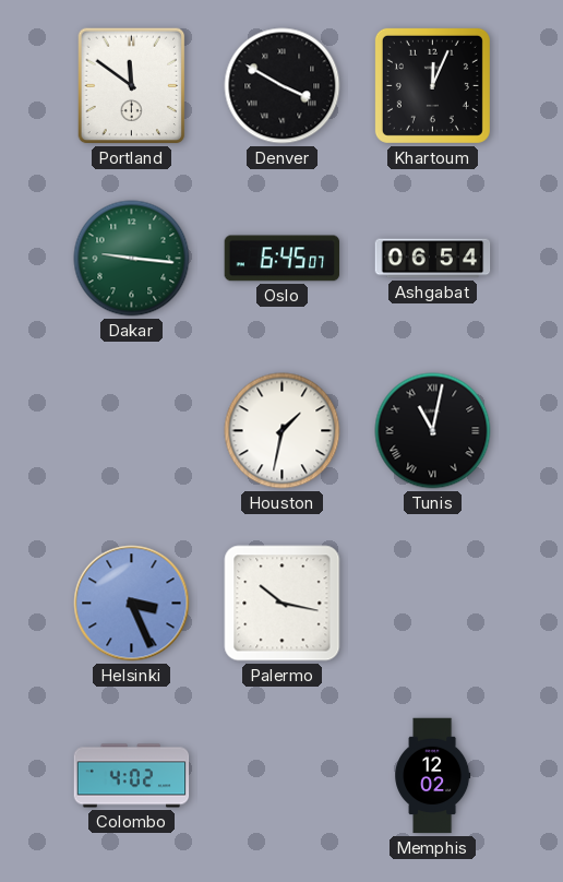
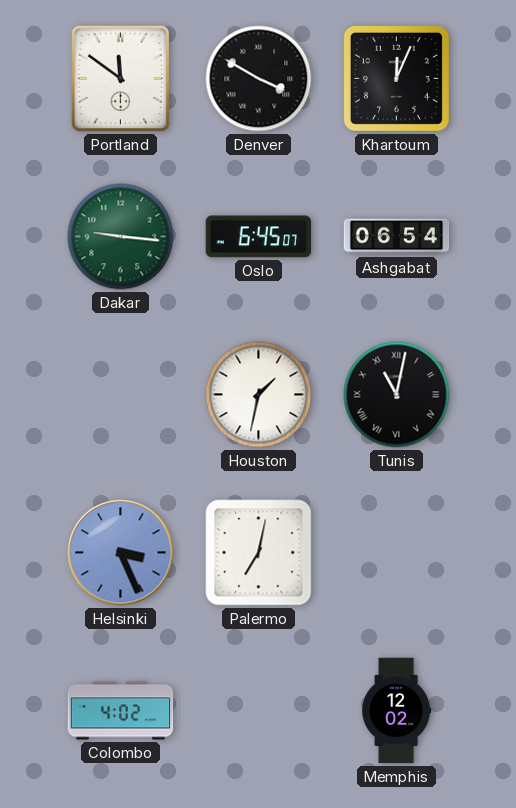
Palermo: 10:17 -> 7:02 (259, 553)
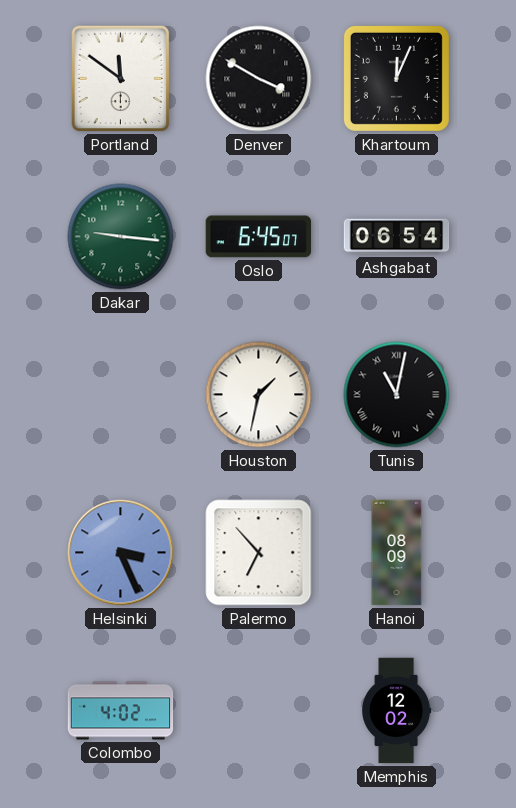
Palermo: 7:02 -> 6:53 (259, 553)
Hanoi: none -> 08:09 (397, 553)
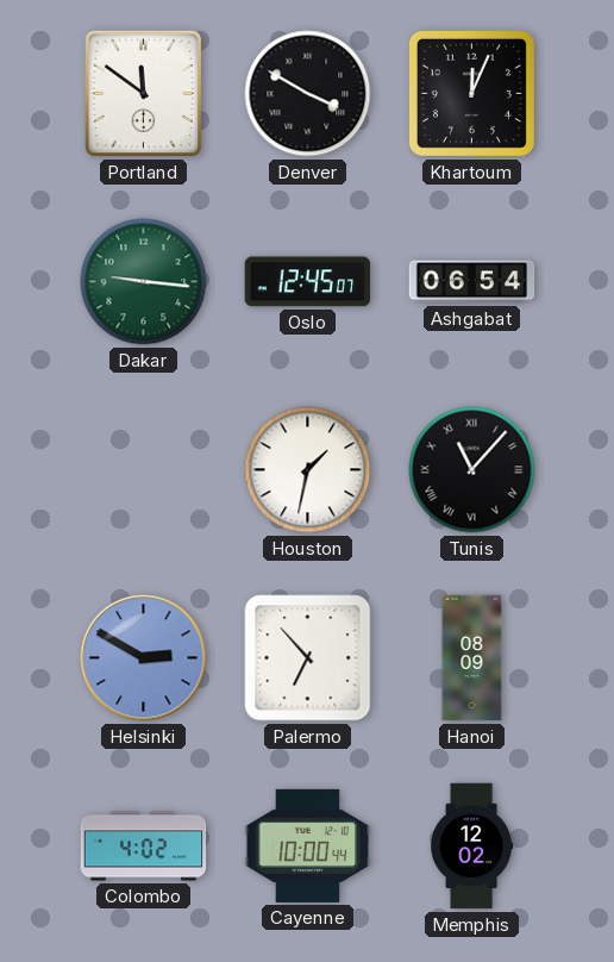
Oslo: 6:45 -> 12:45 (308, 282)
Tunis: 11:02 -> 11:07 (472, 470)
Helsinki: 3:26 -> 2:50 (144, 658)
Cayenne: none -> 10:00 (308, 845)
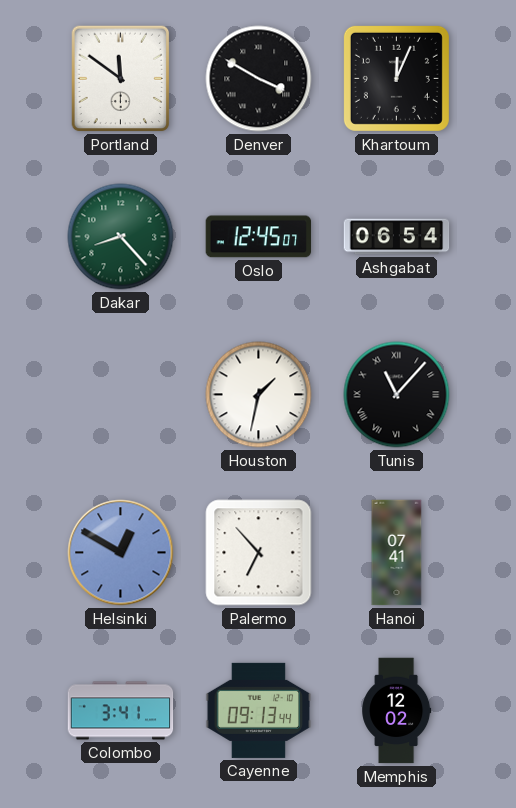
Dakar: 9:16 -> 8:23 (121, 237)
Helsinki: 2:50 -> 12:50 (121, 553)
Hanoi: 08:09 -> 07:41 (397, 553)
Colombo: 4:02 -> 3:41 (121, 711)
Cayenne: 10:00 -> 09:13 (259, 710)
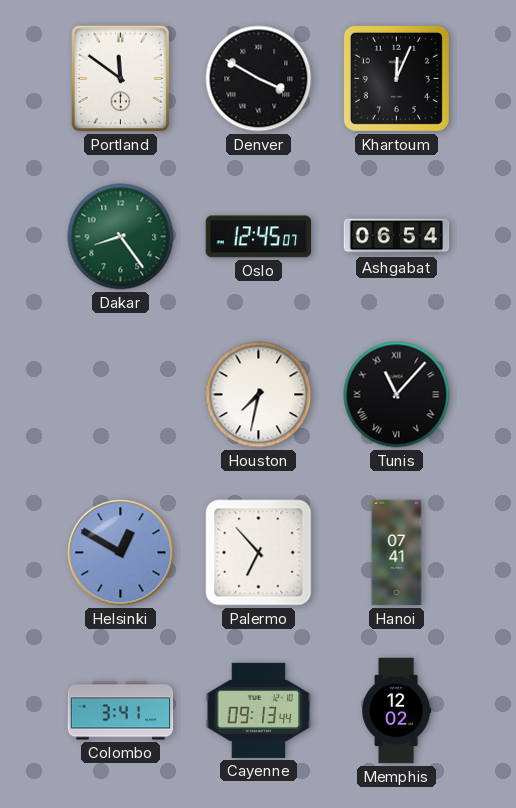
Dakar: 8:23 -> 8:24 (121, 237)
Houston: 1:32 -> 7:32 (259, 395)
